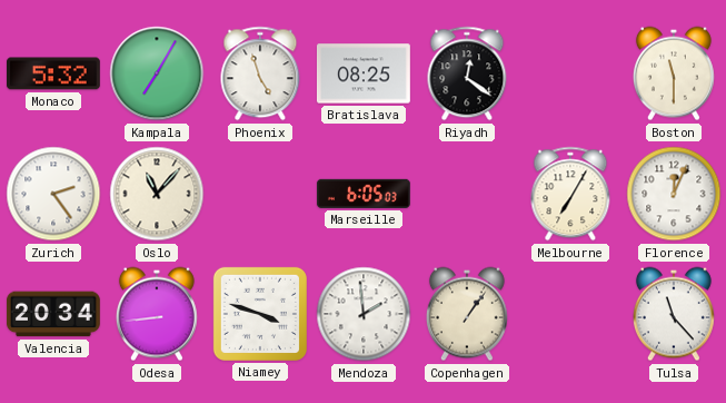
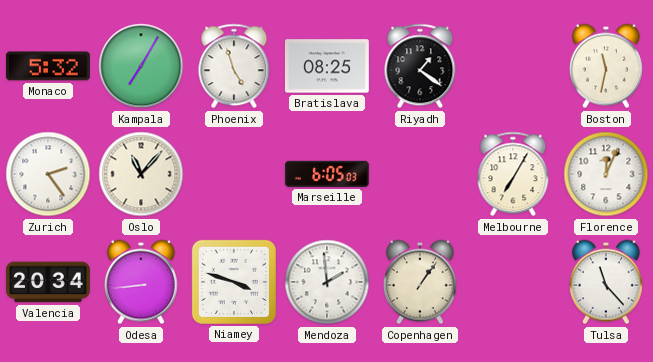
Riyadh: 12:21 -> 1:21 (420, 66)
Boston: 11:30 -> 11:32 (606, 66)
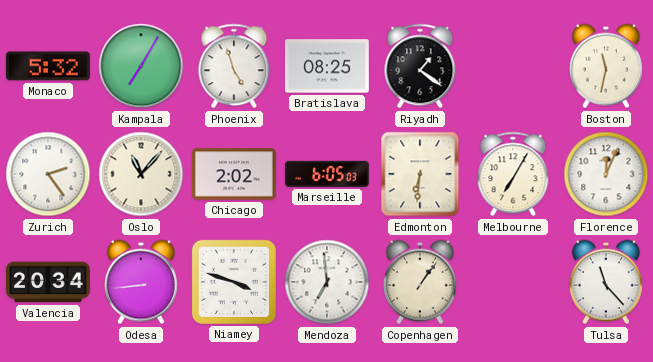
Chicago: none -> 2:02 (234, 174)
Edmonton: none -> 6:31 (420, 174)
Mendoza: 1:59 -> 6:59 (327, 282)
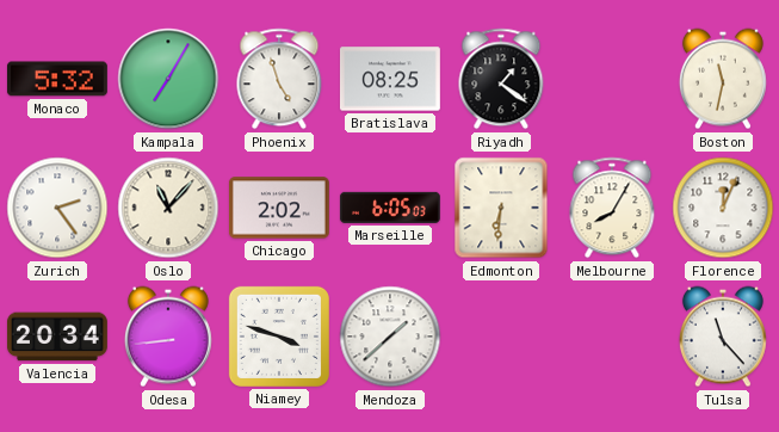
Melbourne: 7:05 -> 8:05 (612, 208)
Mendoza: 6:59 -> 1:38 (390, 337)
Copenhagen: 1:06 -> none (420, 282)
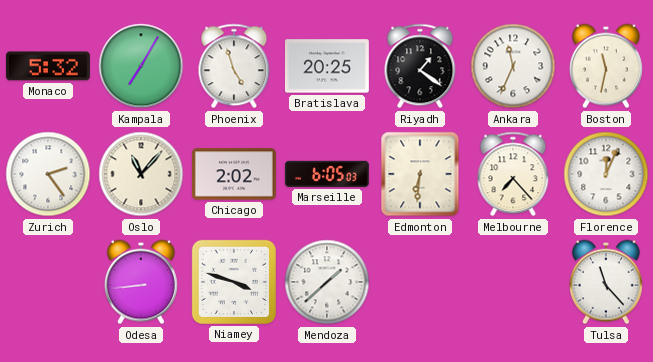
Bratislava: 08:25 -> 20:25 (327, 66)
Ankara: none -> 11:34 (513, 66)
Melbourne: 8:05 -> 7:23 (513, 174)
Valencia: 20:34 -> none (57, 337)
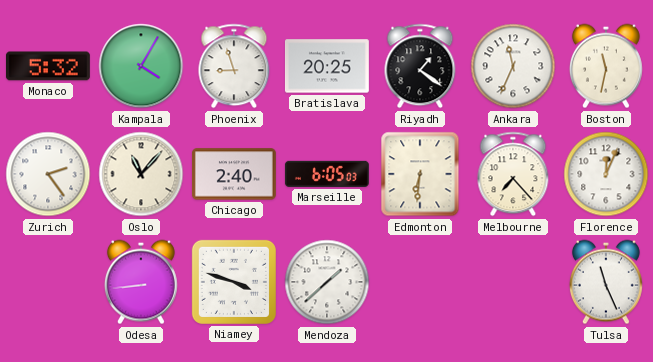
Kampala: 7:05 -> 4:05 (141, 66)
Phoenix: 4:57 -> 8:57 (234, 66)
Chicago: 2:02 -> 2:40 (234, 174)
Tulsa: 11:23 -> 11:26 (606, 282)
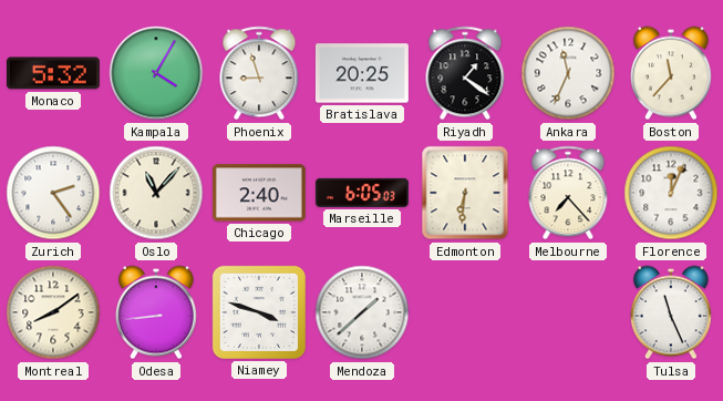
Boston: 11:32 -> 11:37 (671, 73)
Montreal: none -> 8:09 (53, 312)
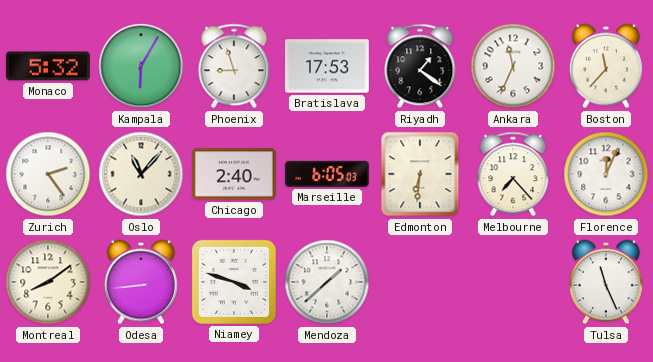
Kampala: 4:05 -> 6:05 (141, 66)
Bratislava: 20:25 -> 17:53 (327, 66)
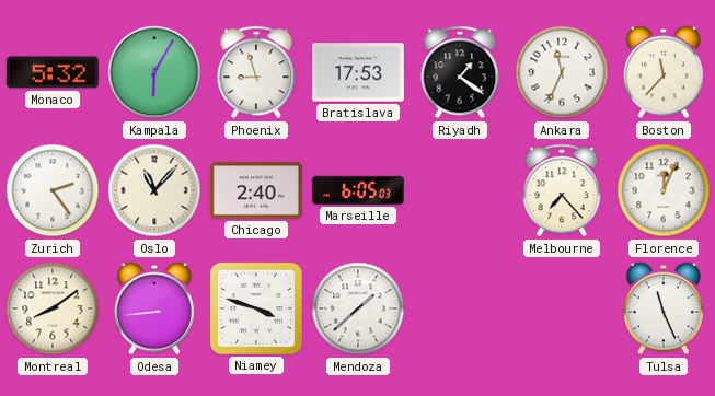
Edmonton: 6:31 -> none (420, 174)
